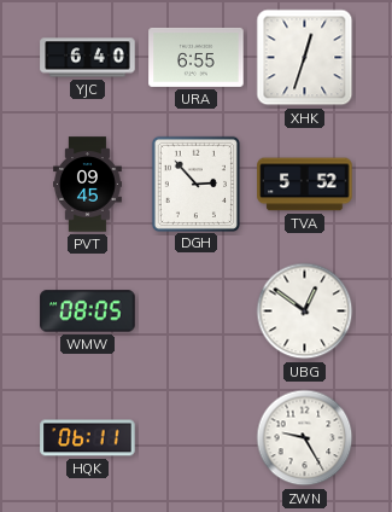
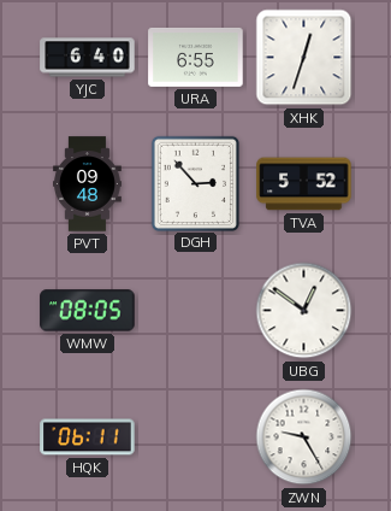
PVT: 09:45 -> 09:48 (88, 184)
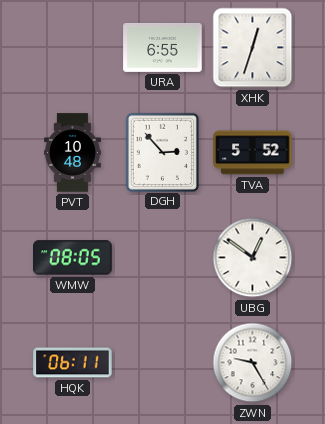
YJC: 6:40 -> none (88, 58)
PVT: 09:48 -> 10:48 (73, 153)
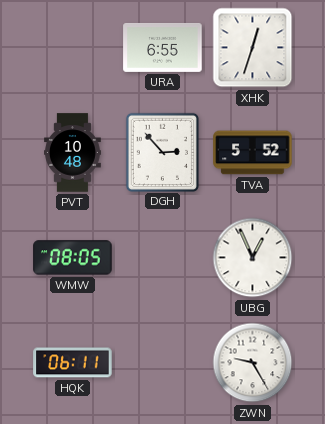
UBG: 12:51 -> 12:56 (253, 258)
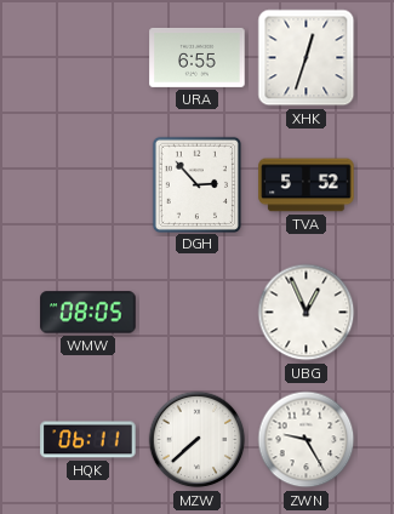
PVT: 10:48 -> none (73, 153)
MZW: none -> 7:38 (198, 440)
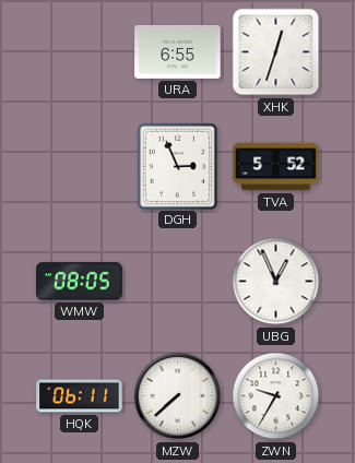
DGH: 2:53 -> 2:56 (177, 166)
ZWN: 9:25 -> 9:35 (276, 396)
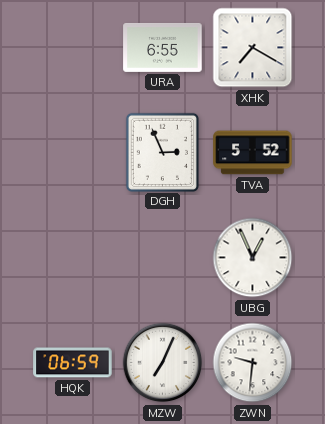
XHK: 12:33 -> 7:20 (253, 48)
WMW: 08:05 -> none (80, 282)
HQK: 06:11 -> 06:59 (73, 363)
MZW: 7:38 -> 7:04 (163, 363)
ZWN: 9:35 -> 9:31 (253, 363)
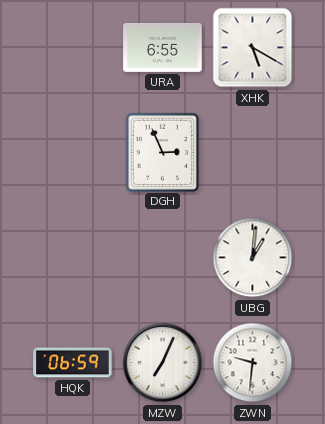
XHK: 7:20 -> 5:20 (253, 48)
TVA: 5:52 -> none (253, 153)
UBG: 12:56 -> 1:01 (253, 258)
